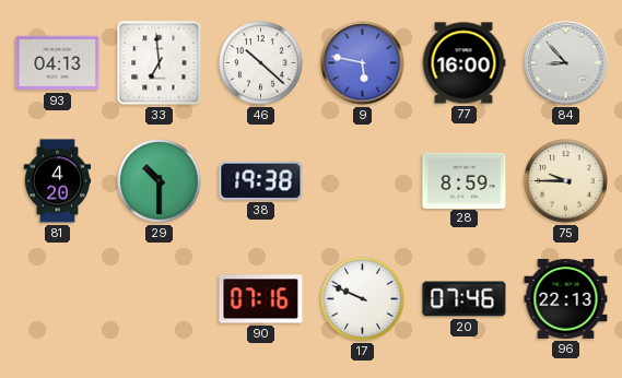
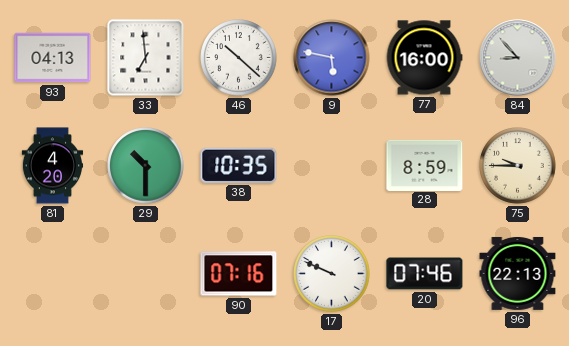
38: 19:38 -> 10:35 (239, 165)
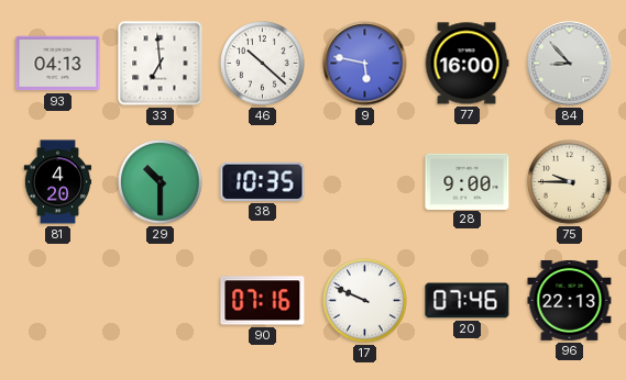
28: 8:59 -> 9:00 (468, 181)
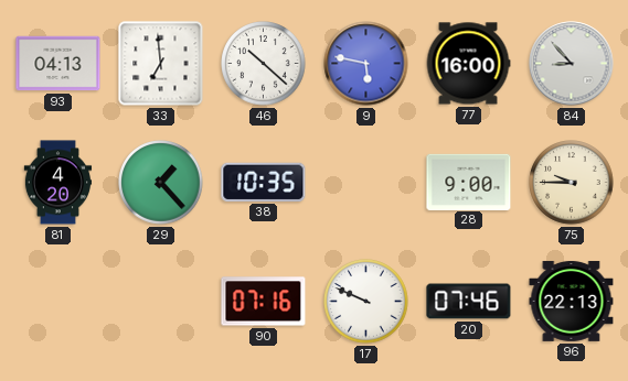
29: 10:30 -> 1:23 (161, 183)
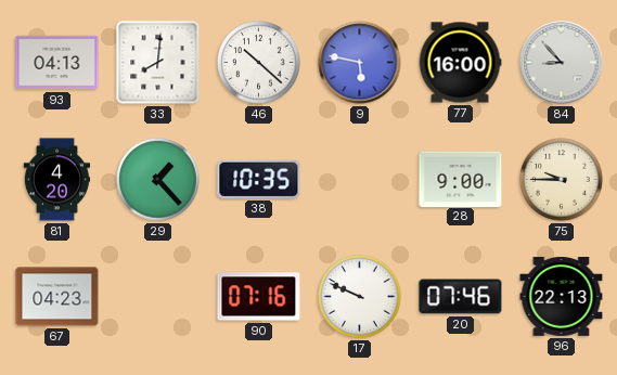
33: 6:59 -> 8:01 (158, 63)
67: none -> 04:23 (57, 297)
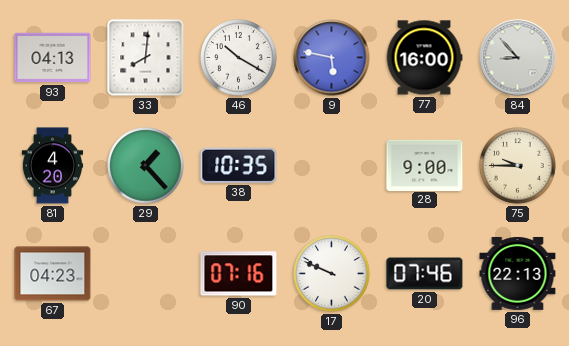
46: 10:22 -> 10:20 (239, 58)
